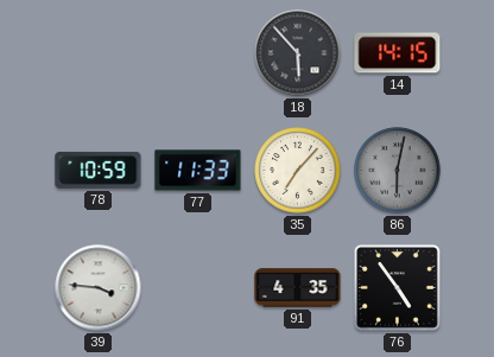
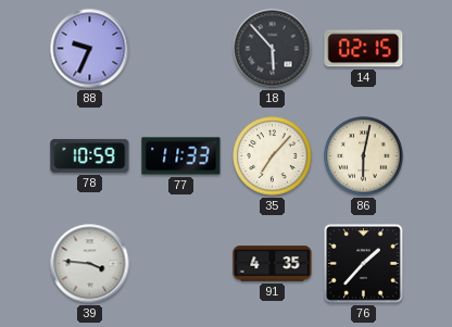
88: none -> 9:34 (90, 49)
14: 14:15 -> 02:15 (364, 49)
86 dial: grey -> cream (364, 156)
76: 4:54 -> 1:37 (364, 264)
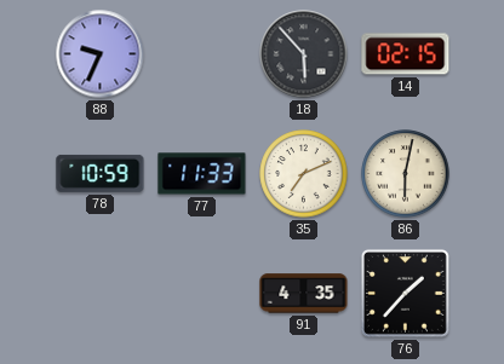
35: 7:07 -> 7:11 (304, 174)
39: 3:46 -> none (90, 264)
